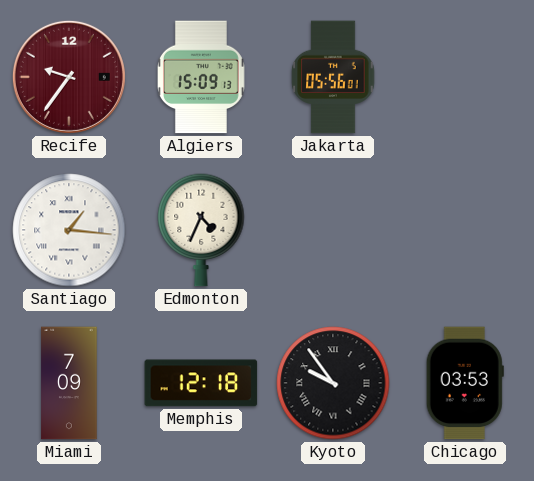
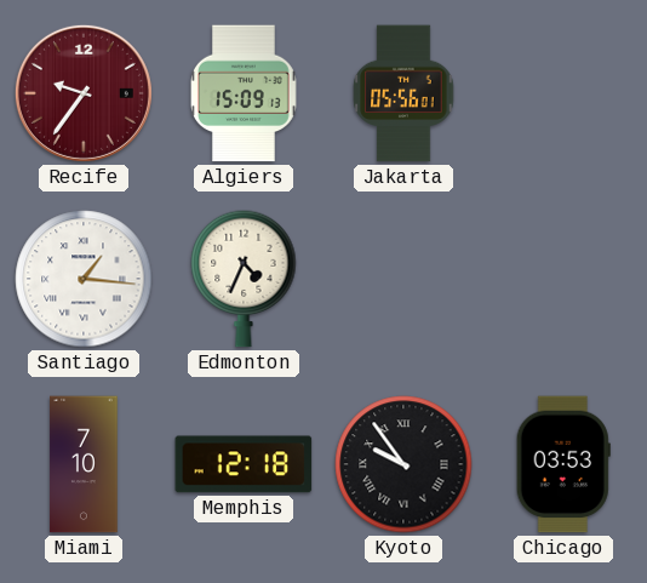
Miami: 7:09 -> 7:10 (84, 464)
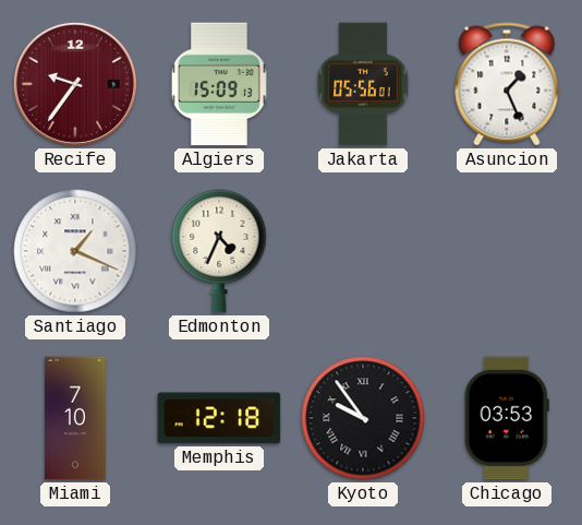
Asuncion: none -> 1:26 (507, 84)
Santiago: 1:16 -> 1:19 (75, 251)
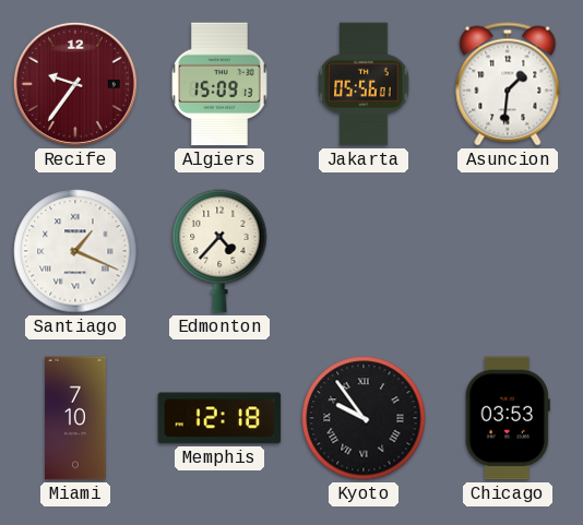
Asuncion: 1:26 -> 1:31 (508, 84)
Edmonton: 4:34 -> 4:37 (219, 251)
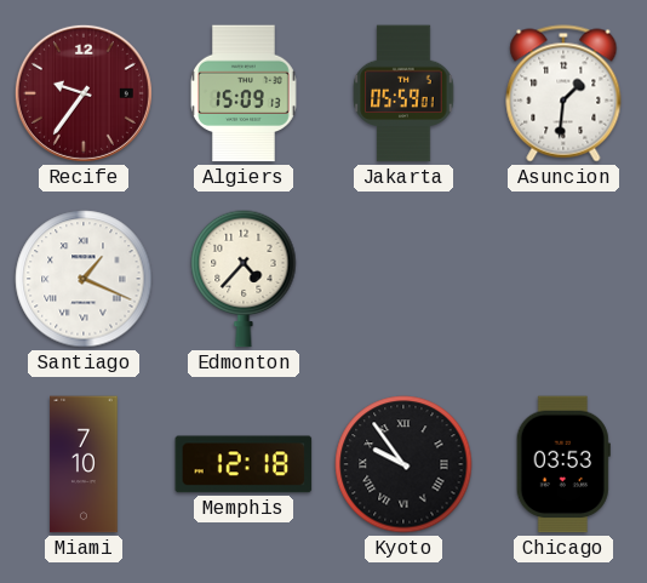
Jakarta: 05:56 -> 05:59 (403, 93)
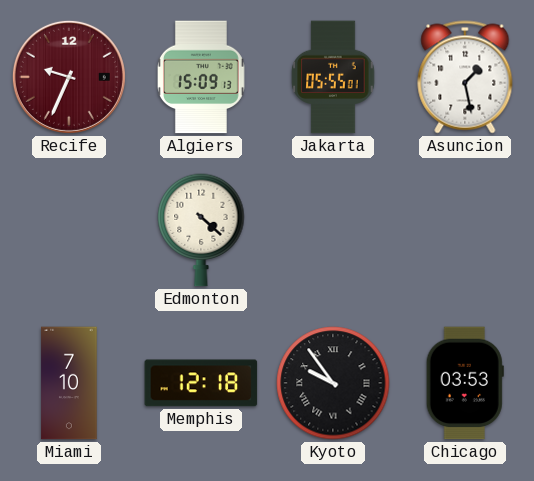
Recife: 9:36 -> 9:34 (69, 77)
Jakarta: 05:59 -> 05:55 (333, 77)
Asuncion: 1:31 -> 1:28 (465, 77)
Santiago: 1:19 -> none (84, 279)
Edmonton: 4:37 -> 4:22 (201, 230)
